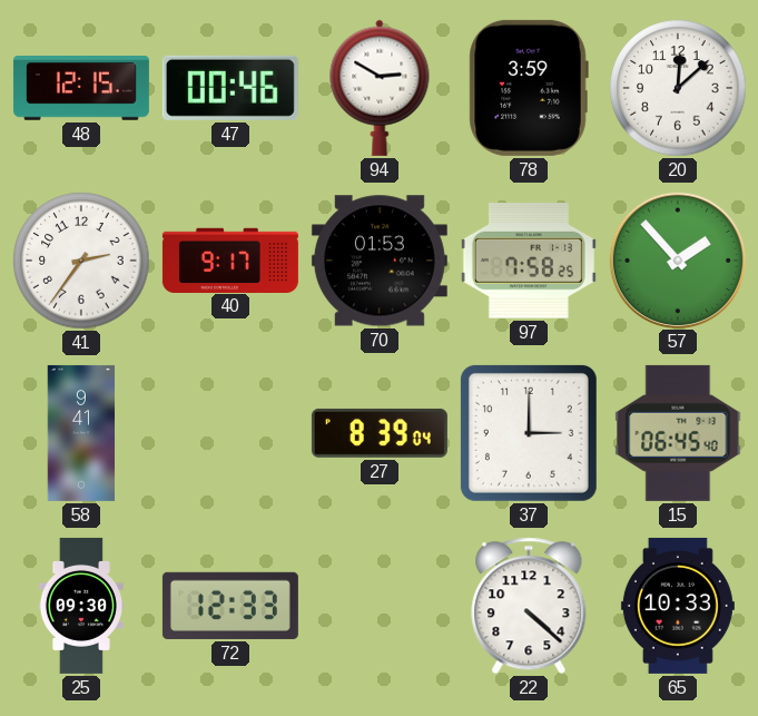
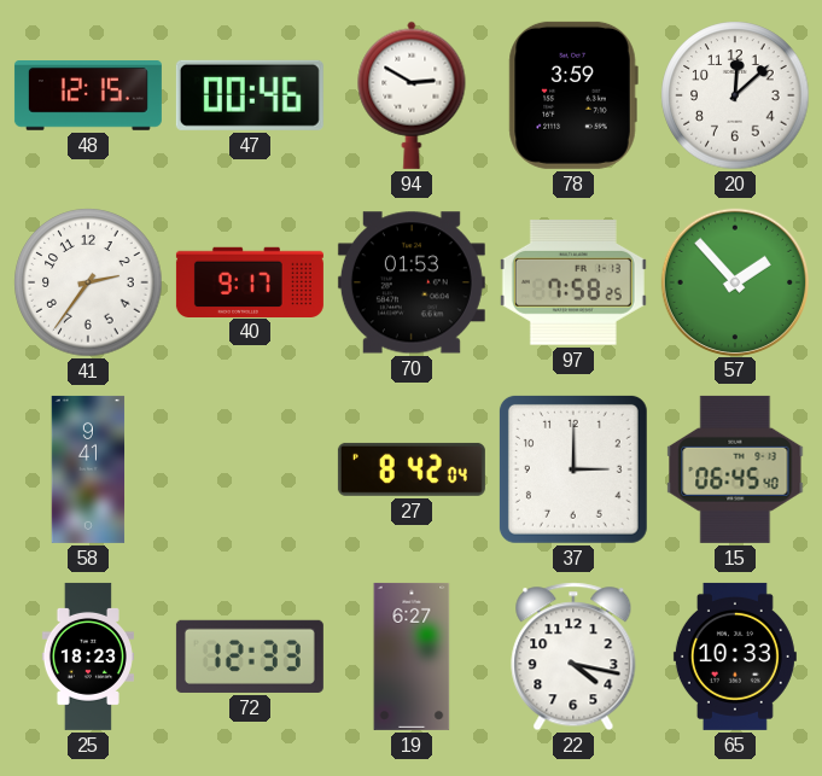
27: 8:39 -> 8:42 (412, 469)
25: 09:30 -> 18:23 (88, 657)
19: none -> 6:27 (412, 657)
22: 4:22 -> 4:17 (573, 657)
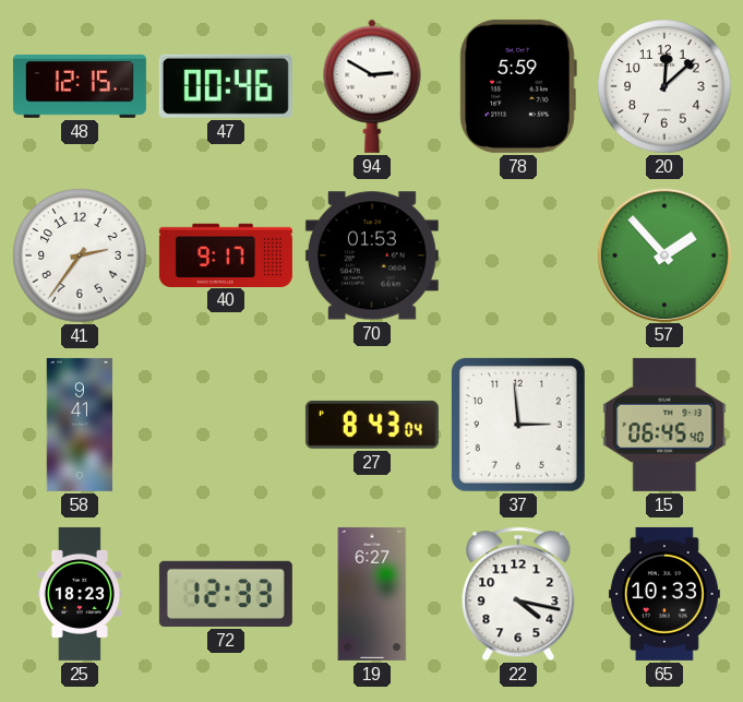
78: 3:59 -> 5:59 (518, 86)
97: 7:58 -> none (573, 284)
27: 8:42 -> 8:43 (372, 425)
37: 3:00 -> 2:59 (518, 425)
